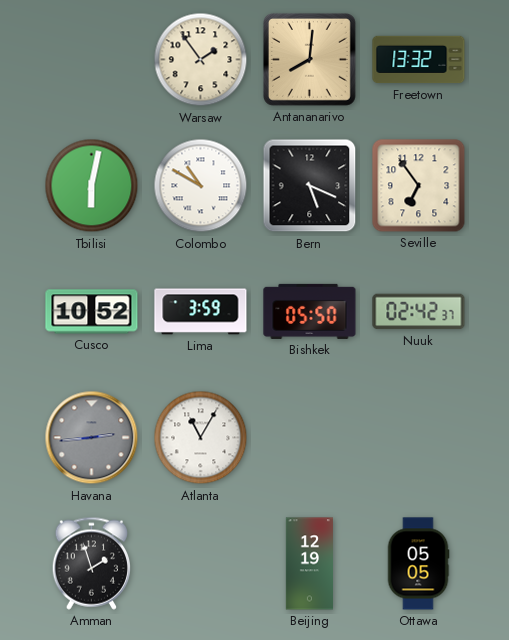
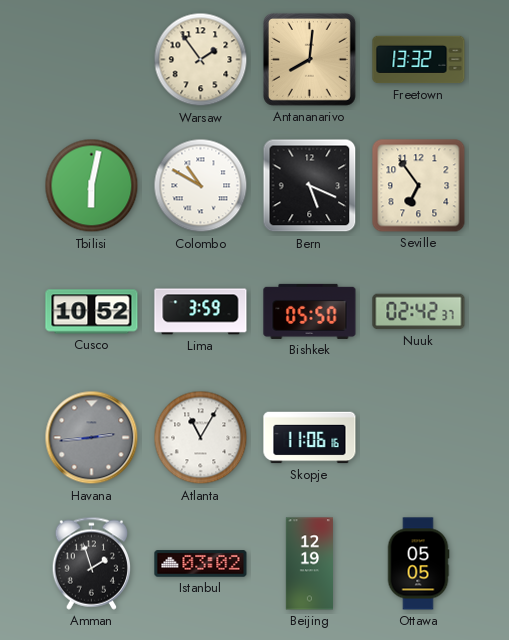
Skopje: none -> 11:06 (310, 438)
Istanbul: none -> 03:02 (201, 564)
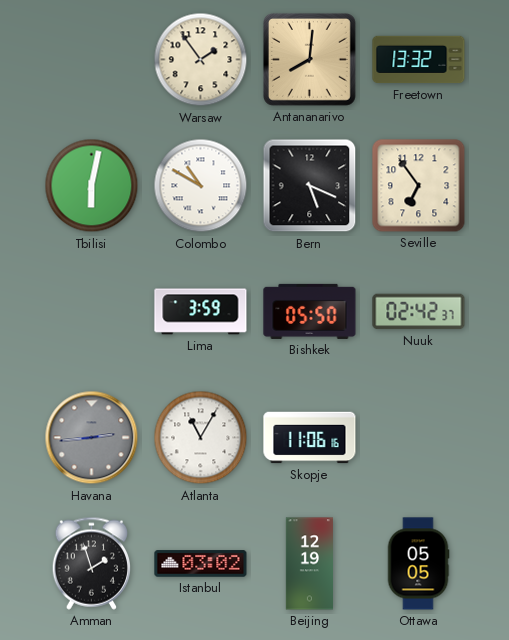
Cusco: 10:52 -> none (92, 312)
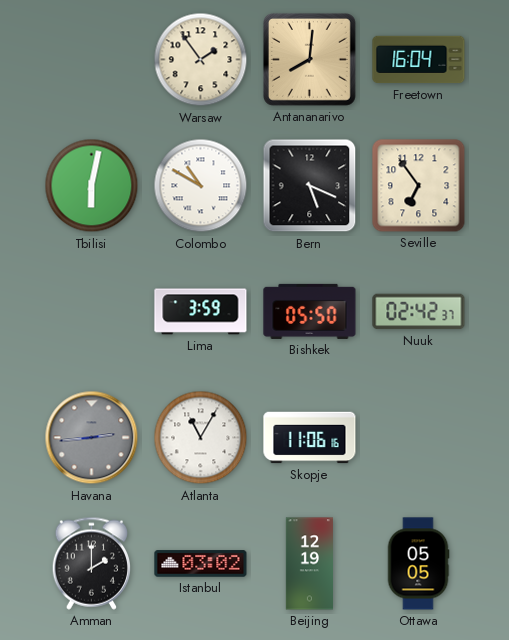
Freetown: 13:32 -> 16:04 (419, 60)
Amman: 1:57 -> 2:00 (91, 563)
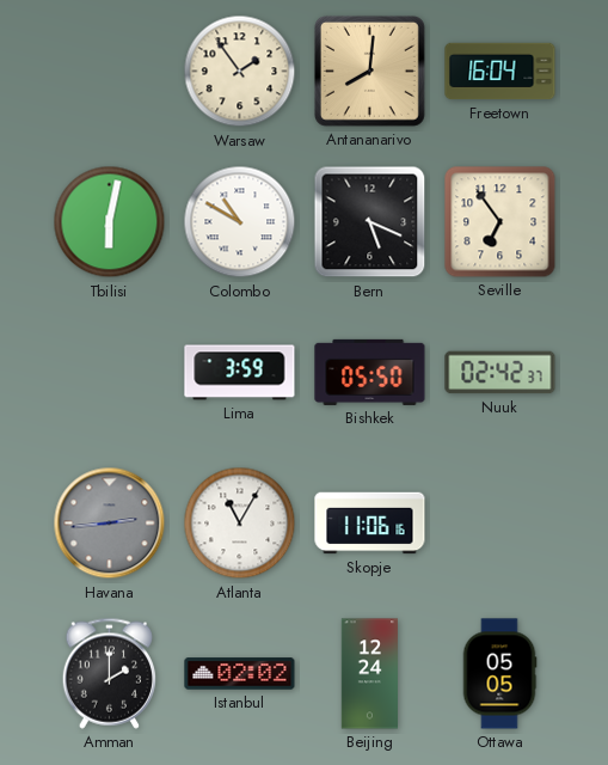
Istanbul: 03:02 -> 02:02 (240, 674)
Beijing: 12:19 -> 12:24 (369, 674)
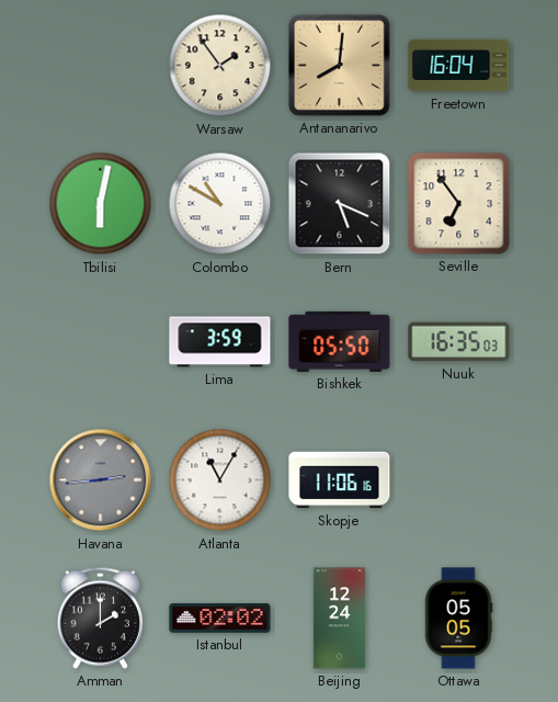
Nuuk: 02:42 -> 16:35 (459, 342)
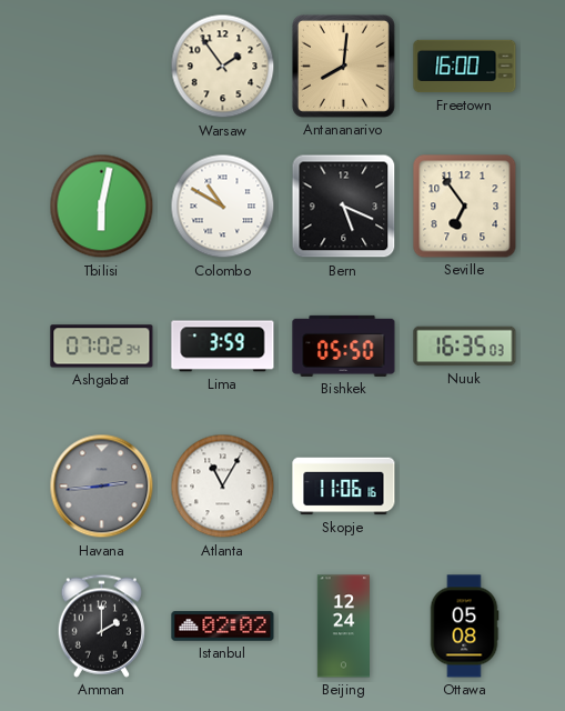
Freetown: 16:04 -> 16:00 (465, 67)
Ashgabat: none -> 07:02 (102, 347)
Ottawa: 05:05 -> 05:08 (464, 627)
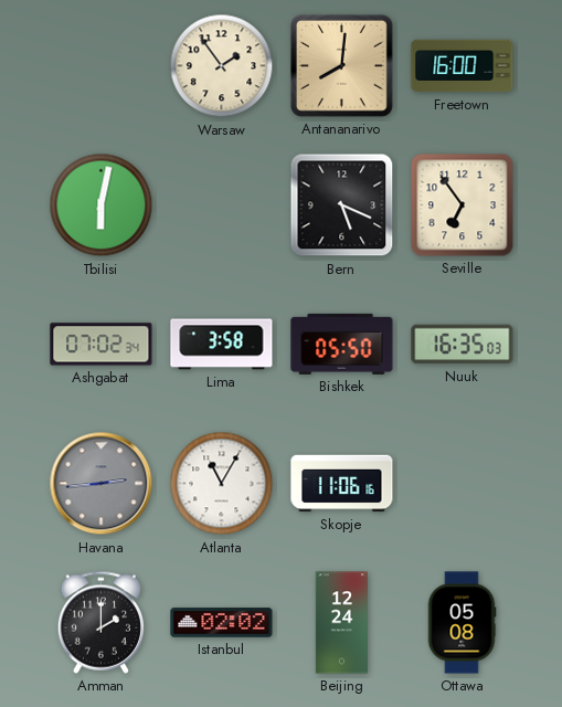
Colombo: 10:50 -> none (223, 207)
Lima: 3:59 -> 3:58 (222, 345)
